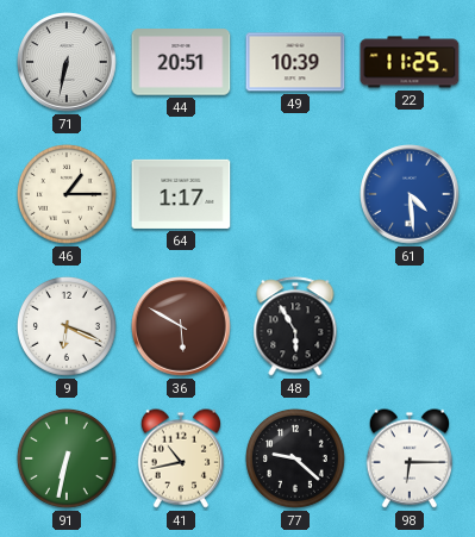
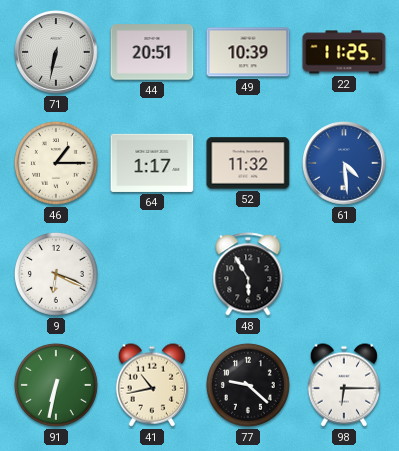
52: none -> 11:32 (248, 163)
36: 5:50 -> none (181, 326)
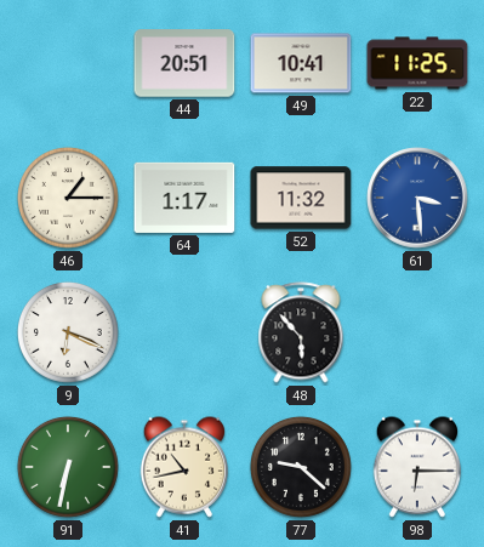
71: 6:32 -> none (56, 52)
49: 10:39 -> 10:41 (301, 63)
61: 4:29 -> 3:29 (417, 198)
48: 5:55 -> 5:53 (301, 332)
